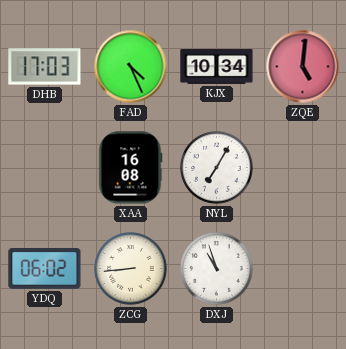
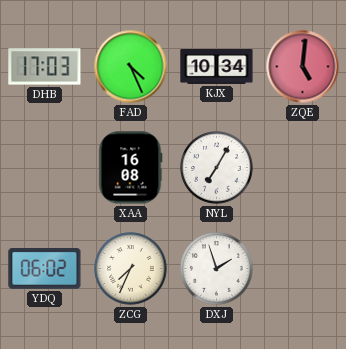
ZCG: 8:44 -> 7:34 (131, 269)
DXJ: 10:57 -> 1:57 (217, 269)
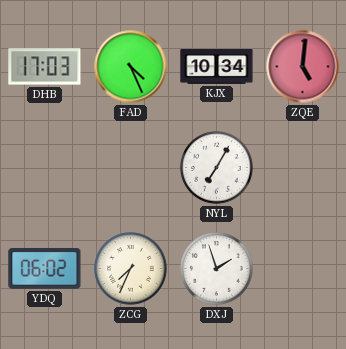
XAA: 16:08 -> none (130, 168)
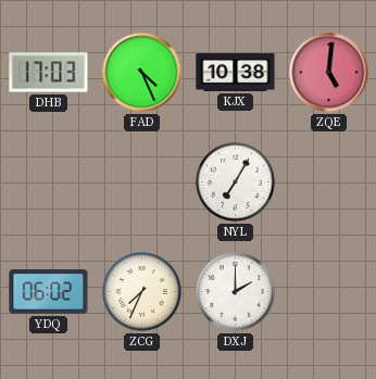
KJX: 10:34 -> 10:38 (236, 73)
DXJ: 1:57 -> 2:00 (236, 292)
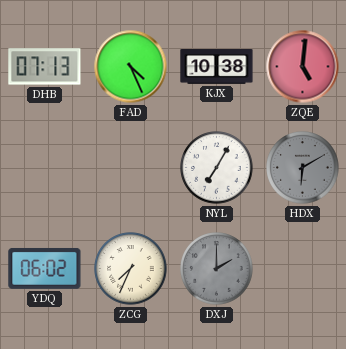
DHB: 17:03 -> 07:13 (45, 67)
HDX: none -> 6:10 (303, 168)
DXJ dial: white -> grey (217, 269)
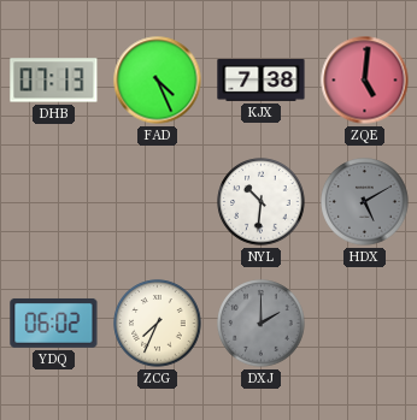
KJX: 10:38 -> 7:38 (262, 81)
NYL: 7:05 -> 10:31 (262, 202)
HDX: 6:10 -> 5:10 (365, 202)
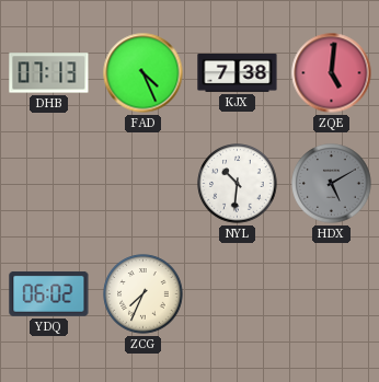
DXJ: 2:00 -> none (262, 324)
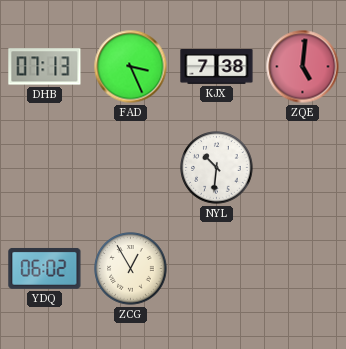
FAD: 4:26 -> 3:26 (131, 67)
HDX: 5:10 -> none (332, 184)
ZCG: 7:34 -> 12:55 (131, 269)
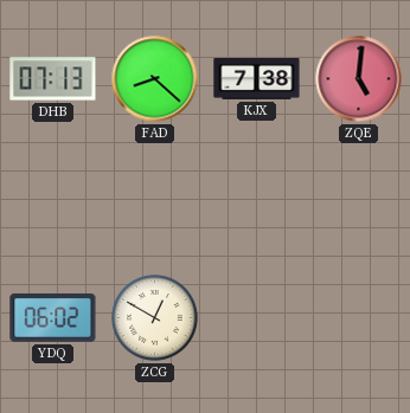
FAD: 3:26 -> 8:22 (155, 79)
NYL: 10:31 -> none (217, 168)
ZCG: 12:55 -> 12:50 (155, 318)
